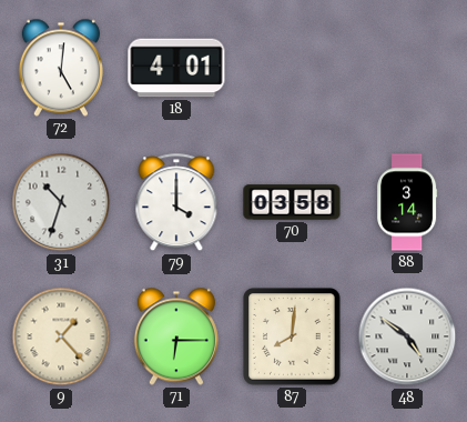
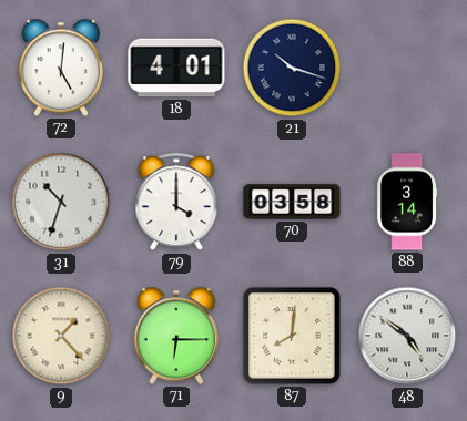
21: none -> 10:18 (292, 68)
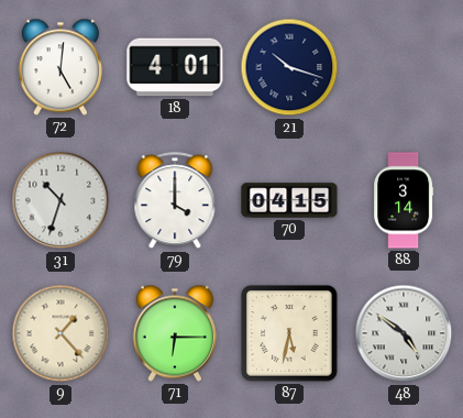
70: 03:58 -> 04:15 (289, 200)
87: 8:01 -> 5:32 (289, 333)
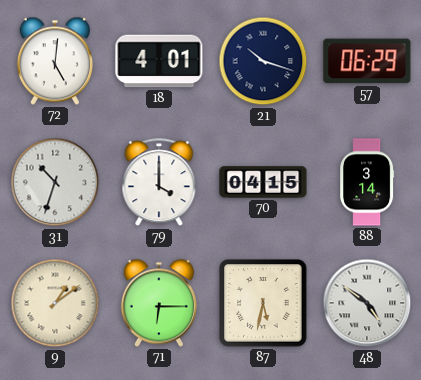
57: none -> 06:29 (367, 61)
9: 1:23 -> 1:09 (55, 303)
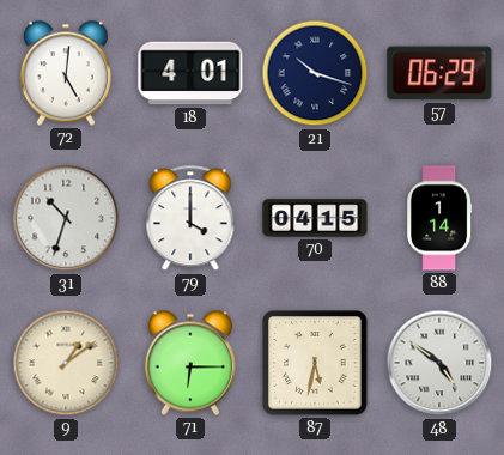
88: 3:14 -> 1:14 (439, 218)
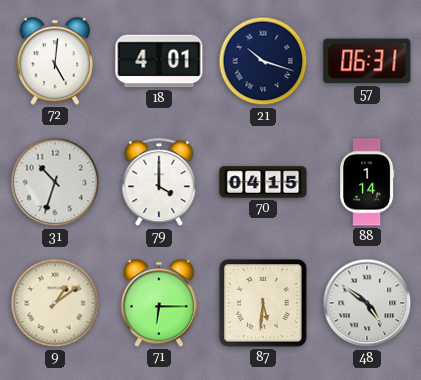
57: 06:29 -> 06:31 (367, 61)
87: 5:32 -> 5:31 (263, 303)
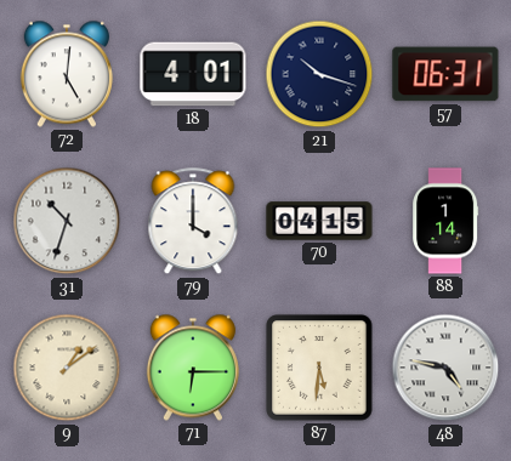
48: 4:51 -> 4:47 (445, 368)
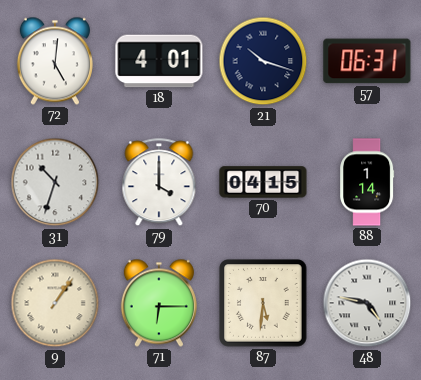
9: 1:09 -> 1:06 (55, 303)
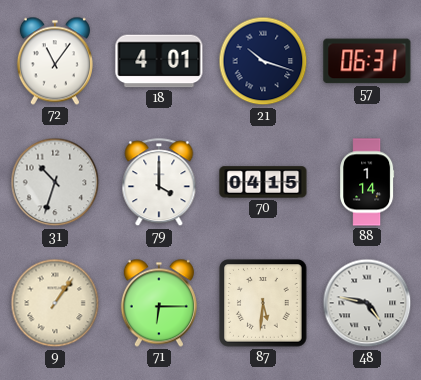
72: 5:01 -> 11:06 (55, 61)
